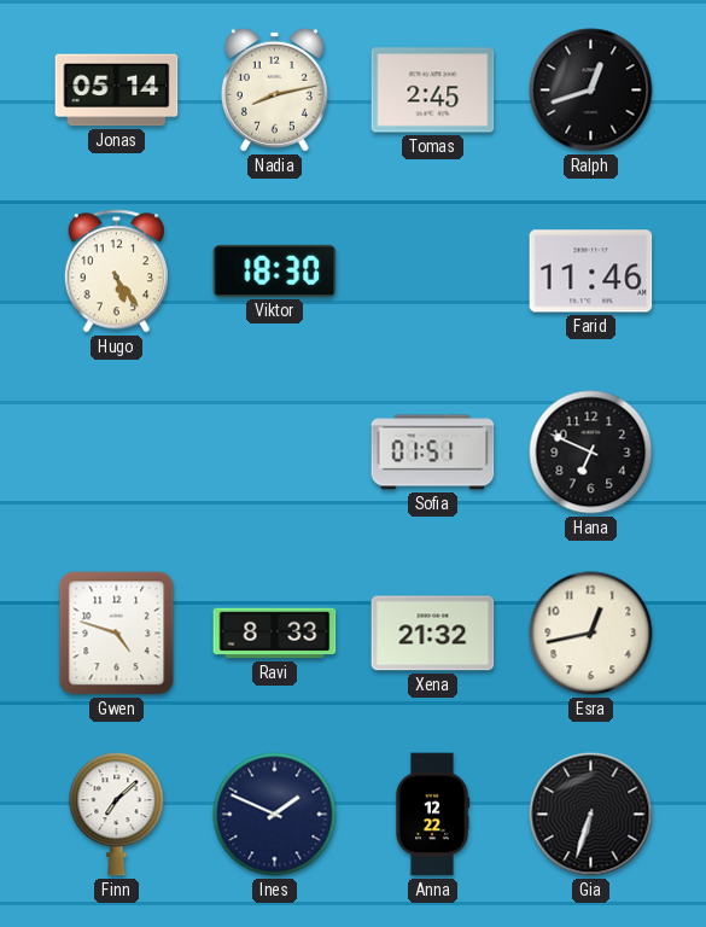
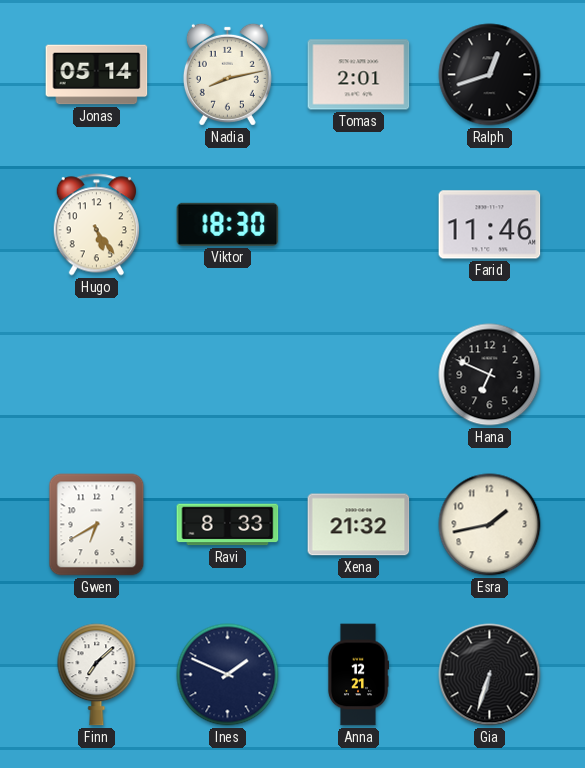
Tomas: 2:45 -> 2:01 (359, 75)
Sofia: 01:51 -> none (433, 453)
Gwen: 4:48 -> 6:40 (97, 525)
Esra: 12:43 -> 1:43 (490, 525)
Anna: 12:22 -> 12:21 (358, 675)
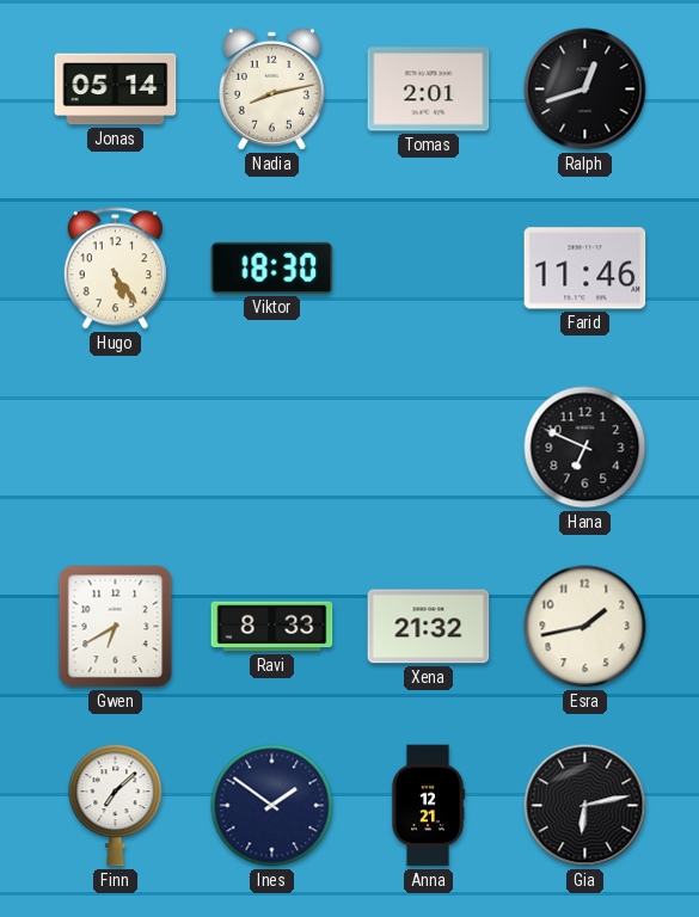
Ines: 1:49 -> 1:51 (272, 806)
Gia: 6:33 -> 6:13 (585, 806)
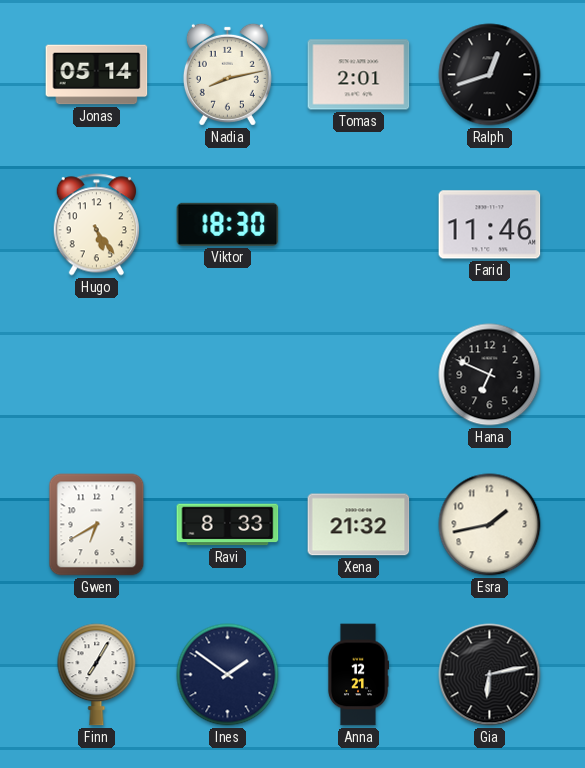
Finn: 7:08 -> 7:05 (97, 675)
